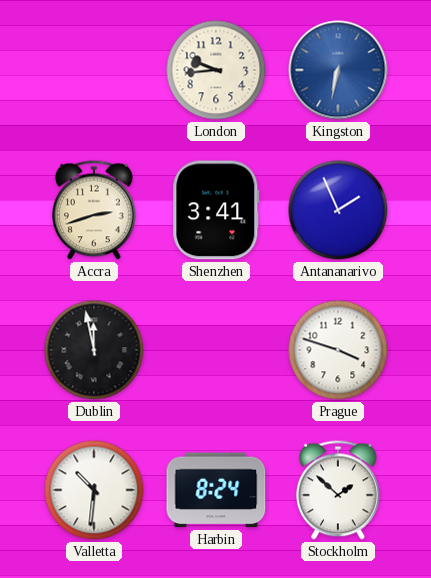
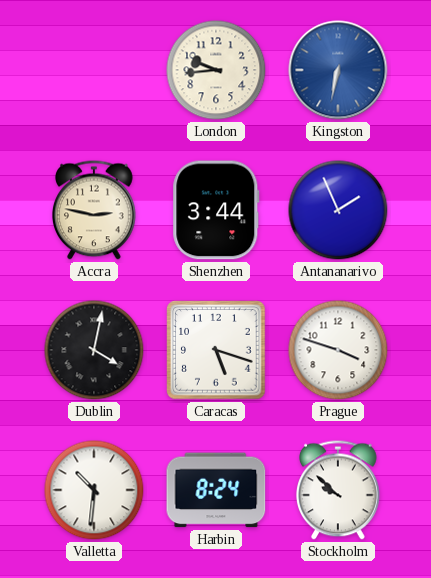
Accra: 2:42 -> 2:47 (95, 210)
Shenzhen: 3:41 -> 3:44 (216, 210)
Dublin: 11:58 -> 4:02 (94, 350)
Caracas: none -> 5:18 (216, 350)
Stockholm: 1:52 -> 9:52 (339, 490)
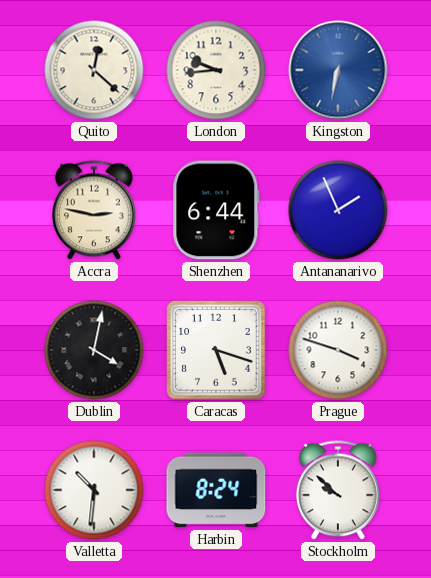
Quito: none -> 12:22 (94, 70)
Shenzhen: 3:44 -> 6:44 (216, 210)
